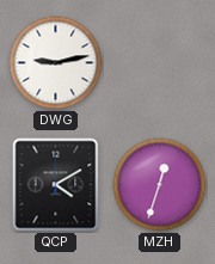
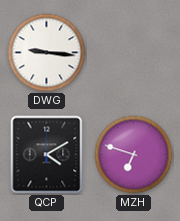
DWG: 9:13 -> 9:16 (47, 53)
MZH: 12:33 -> 6:48 (134, 155)
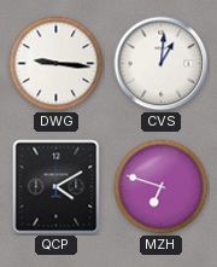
CVS: none -> 1:01 (162, 64)
